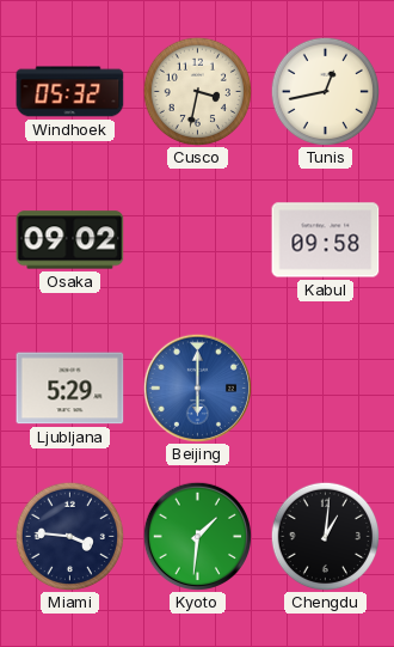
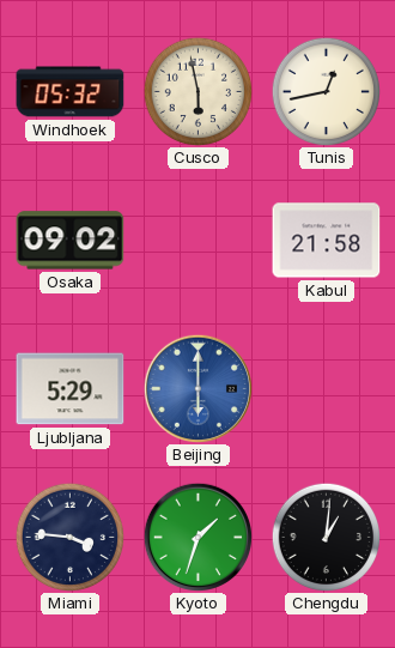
Cusco: 3:32 -> 5:58 (197, 91)
Kabul: 09:58 -> 21:58 (327, 241)
Kyoto: 1:31 -> 1:33 (197, 537)
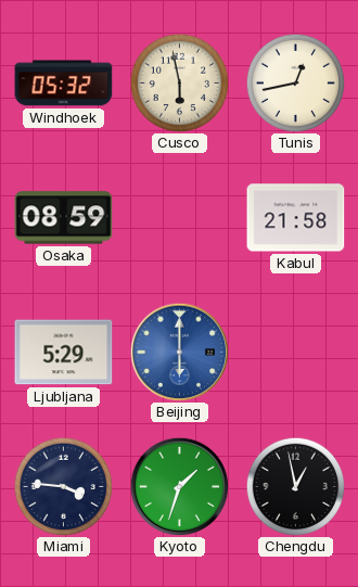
Osaka: 09:02 -> 08:59 (64, 218)
Chengdu: 1:01 -> 12:58 (295, 486)
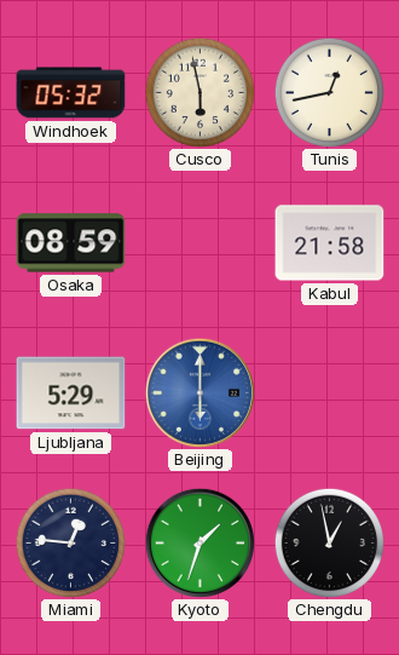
Miami: 3:46 -> 12:46 (70, 542)
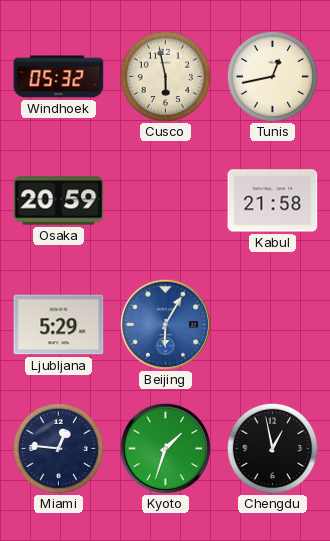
Osaka: 08:59 -> 20:59 (59, 201)
Beijing: 6:00 -> 6:05 (165, 324)
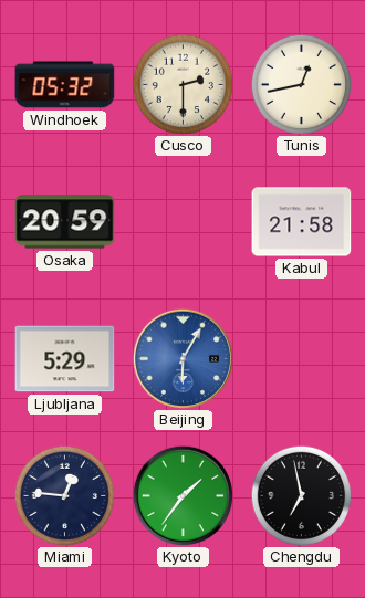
Cusco: 5:58 -> 2:30 (182, 84)
Kyoto: 1:33 -> 1:36 (182, 495)
Chengdu: 12:58 -> 6:58 (301, 495)
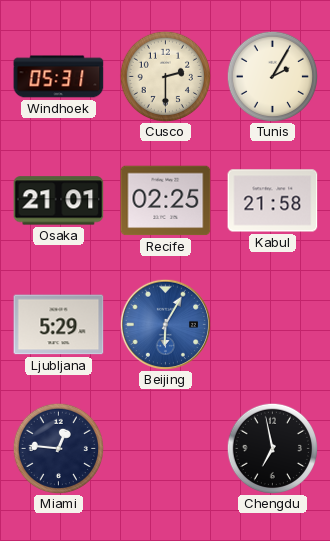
Windhoek: 05:32 -> 05:31 (59, 77)
Tunis: 12:43 -> 2:05 (272, 76)
Osaka: 20:59 -> 21:01 (59, 201)
Recife: none -> 02:25 (166, 201)
Kyoto: 1:36 -> none (182, 495)
